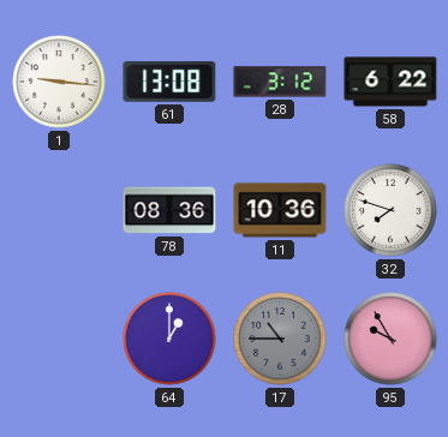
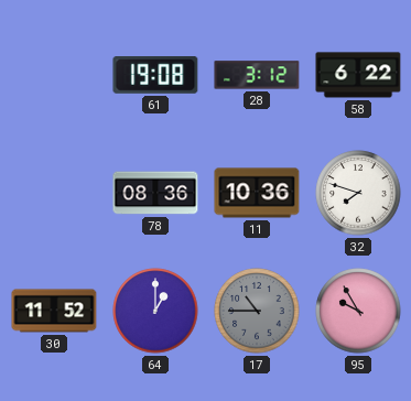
1: 9:16 -> none (59, 82)
61: 13:08 -> 19:08 (155, 76)
30: none -> 11:52 (54, 311)
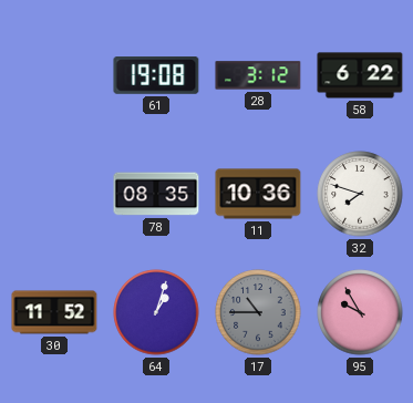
78: 08:36 -> 08:35 (156, 194)
64: 1:00 -> 1:03 (156, 312)
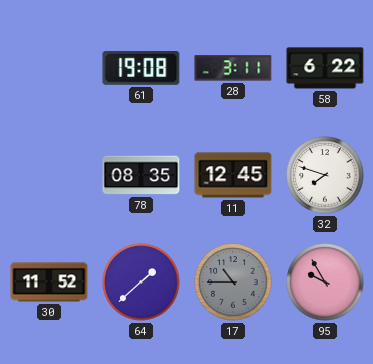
28: 3:12 -> 3:11 (233, 68)
11: 10:36 -> 12:45 (233, 175)
64: 1:03 -> 1:38 (141, 282)
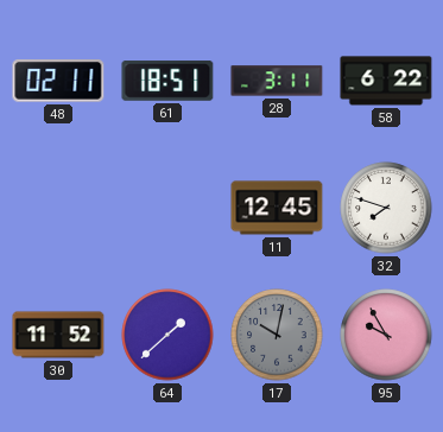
48: none -> 02:11 (58, 81)
61: 19:08 -> 18:51 (167, 82)
78: 08:35 -> none (141, 175)
17: 10:45 -> 10:02 (277, 335)
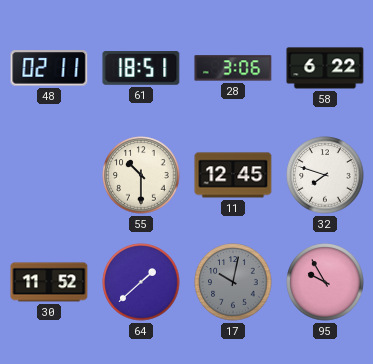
28: 3:11 -> 3:06 (233, 68)
55: none -> 10:30 (141, 175)
